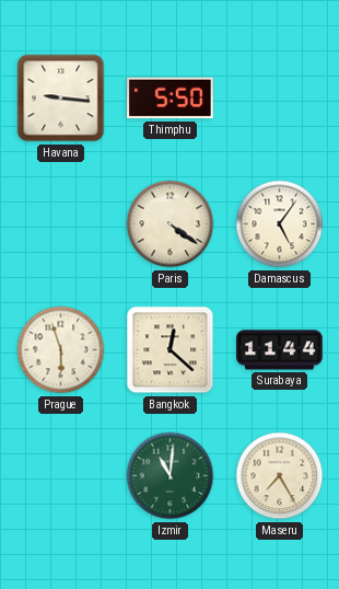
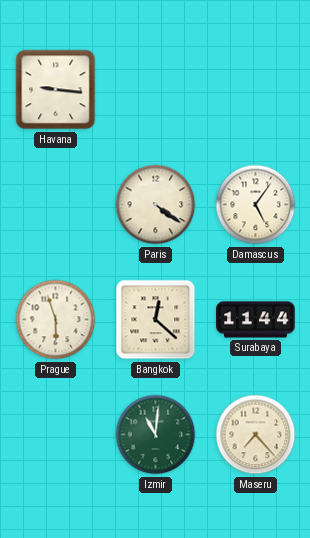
Thimphu: 5:50 -> none (171, 99)
Maseru: 7:25 -> 7:23 (256, 435)
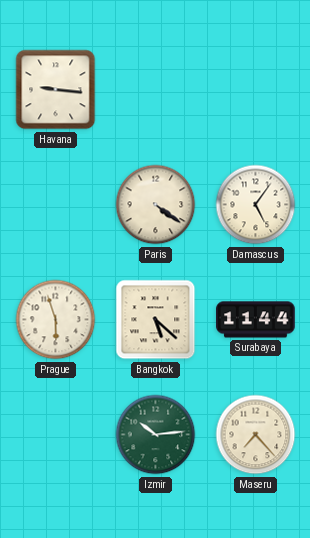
Bangkok: 12:22 -> 5:22 (156, 320)
Izmir: 11:01 -> 10:14 (156, 435)
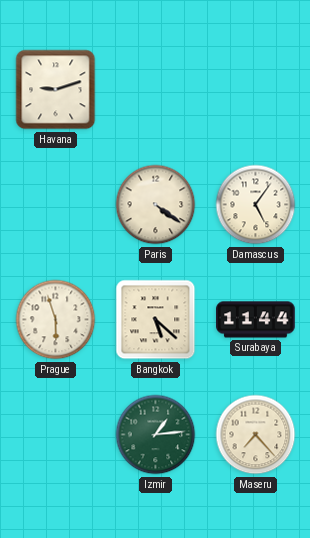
Havana: 9:16 -> 9:12 (56, 90)
Izmir: 10:14 -> 1:14 (156, 435)
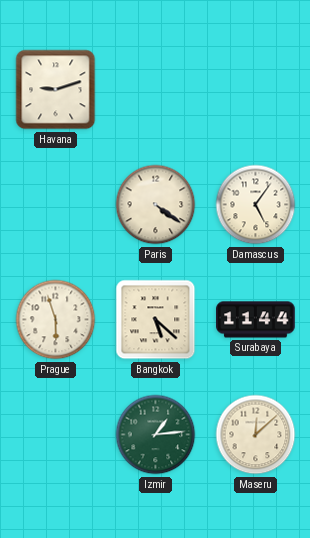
Maseru: 7:23 -> 12:08 (256, 435)
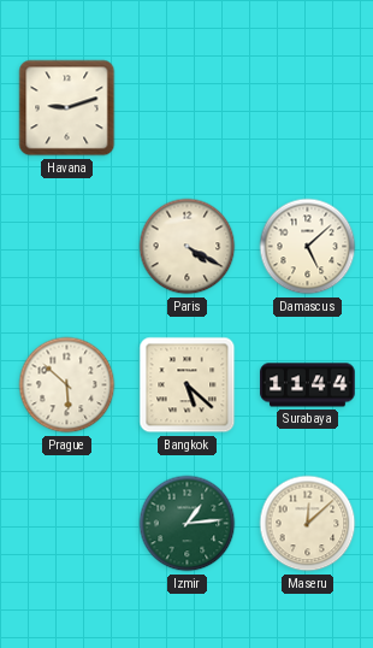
Paris: 4:21 -> 4:20 (188, 247)
Damascus: 5:06 -> 5:08 (308, 247)
Prague: 5:57 -> 5:52 (67, 385)
